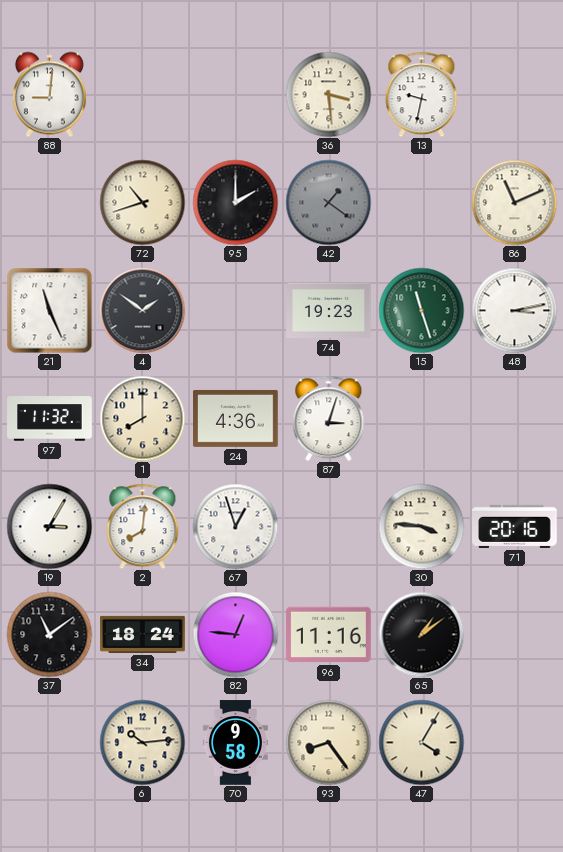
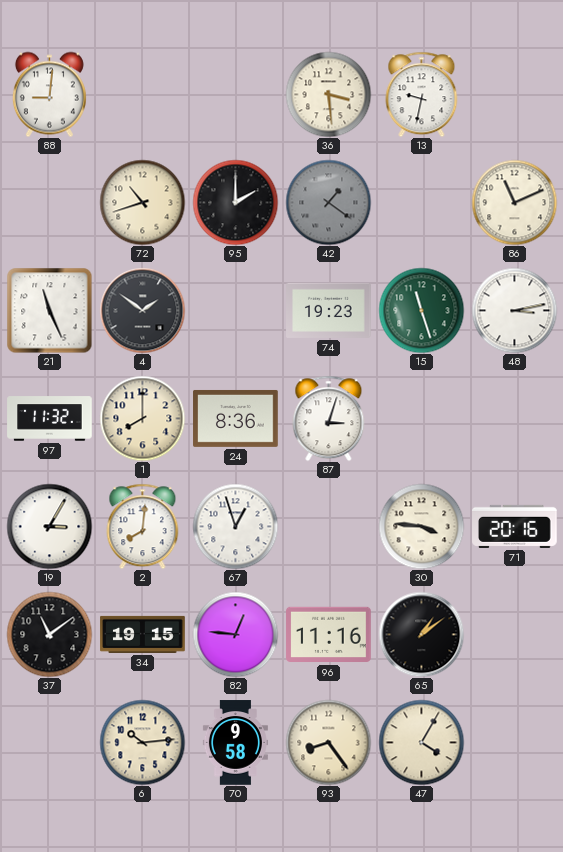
24: 4:36 -> 8:36 (236, 418)
34: 18:24 -> 19:15 (143, 634)
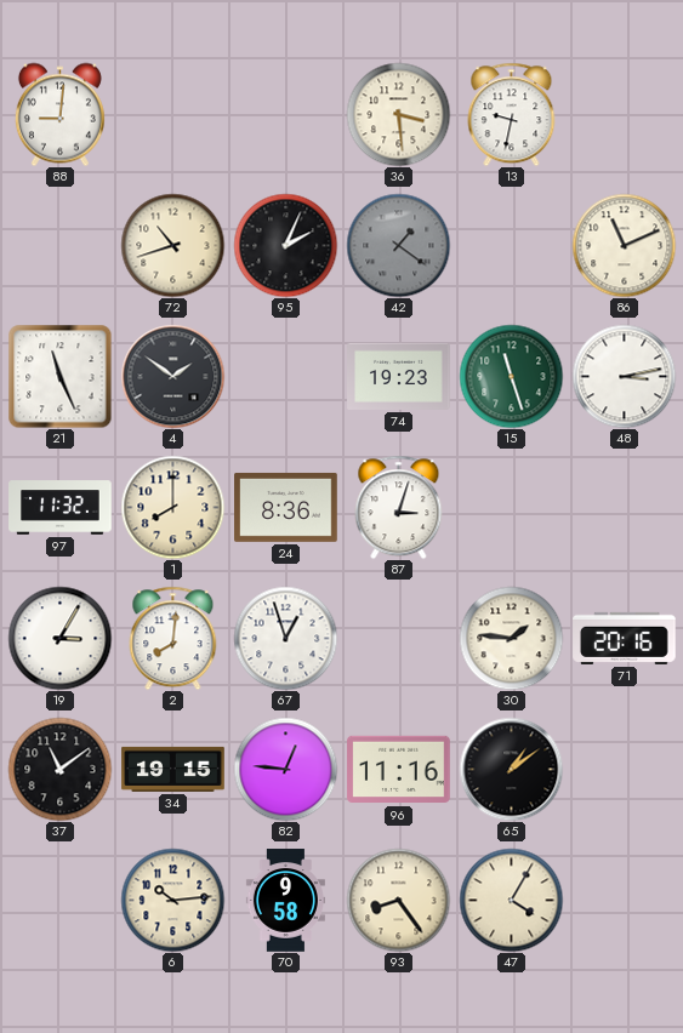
95: 2:00 -> 2:04 (285, 245)
30: 3:46 -> 1:46 (511, 638)
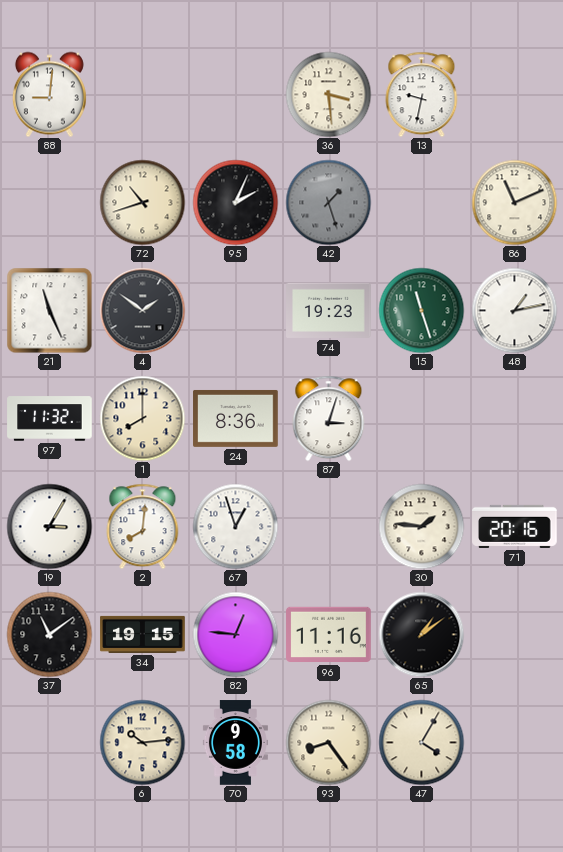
42: 1:21 -> 1:27 (328, 202)
48: 3:13 -> 1:13 (514, 310)
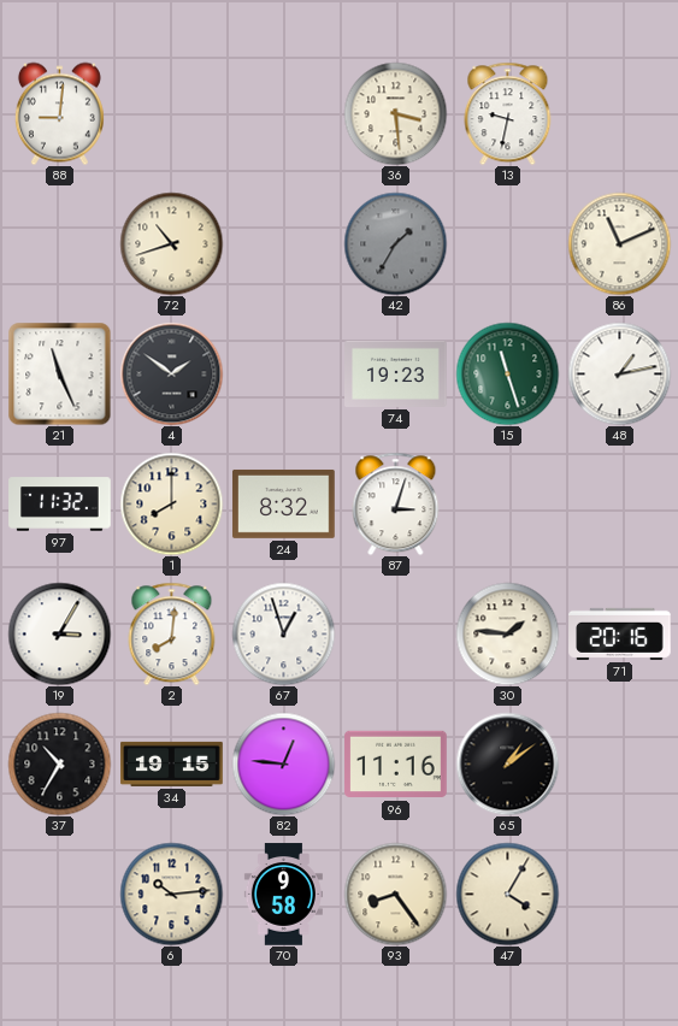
95: 2:04 -> none (235, 202)
42: 1:27 -> 1:35 (395, 243)
24: 8:36 -> 8:32 (284, 503)
37: 11:09 -> 10:35 (59, 763)
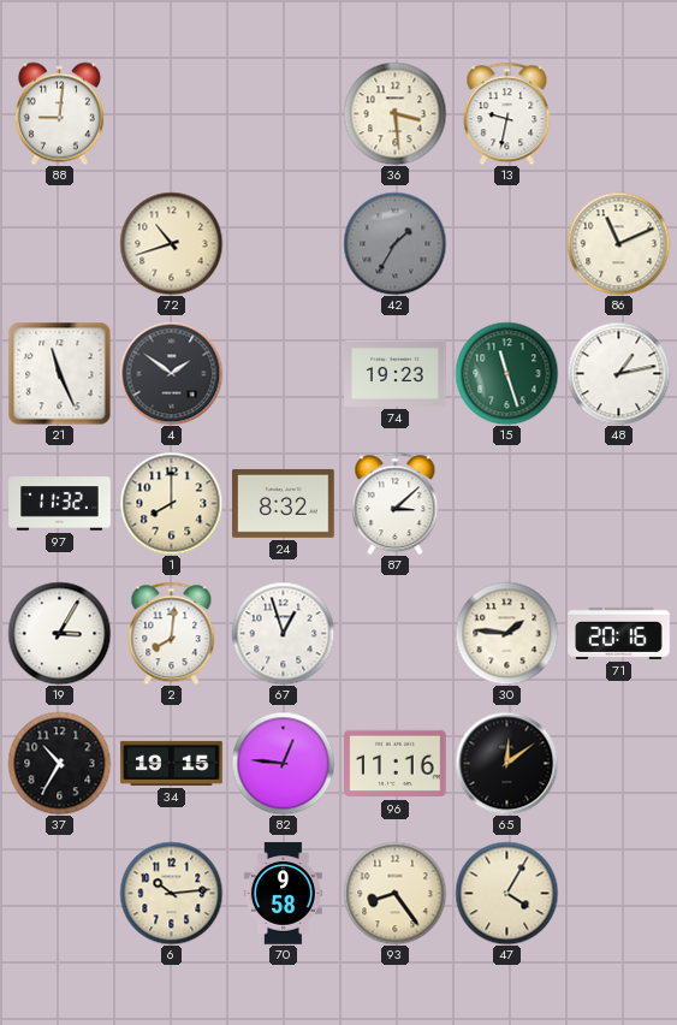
87: 3:03 -> 3:08 (396, 503)
65: 1:09 -> 12:09 (506, 763)
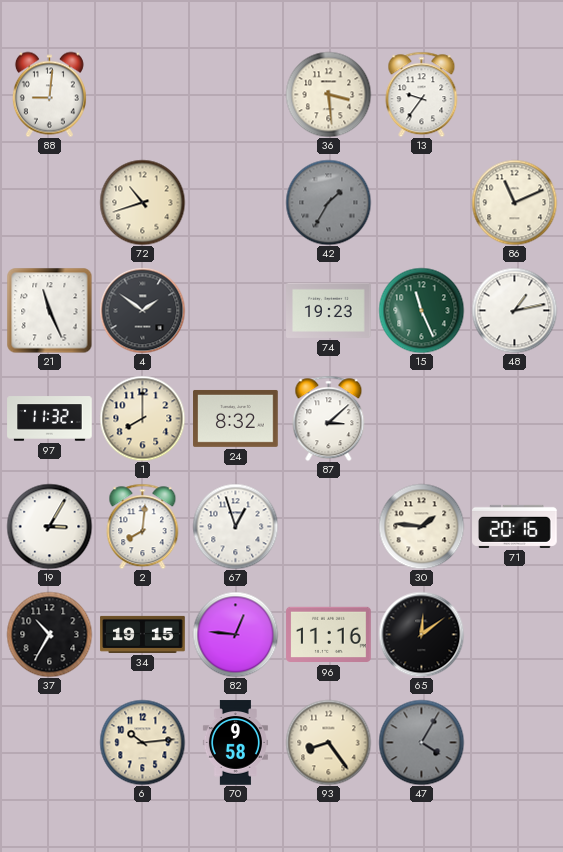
13: 9:32 -> 9:36 (422, 94)
15: 11:27 -> 11:26 (421, 310)
47 dial: cream -> grey (421, 742)
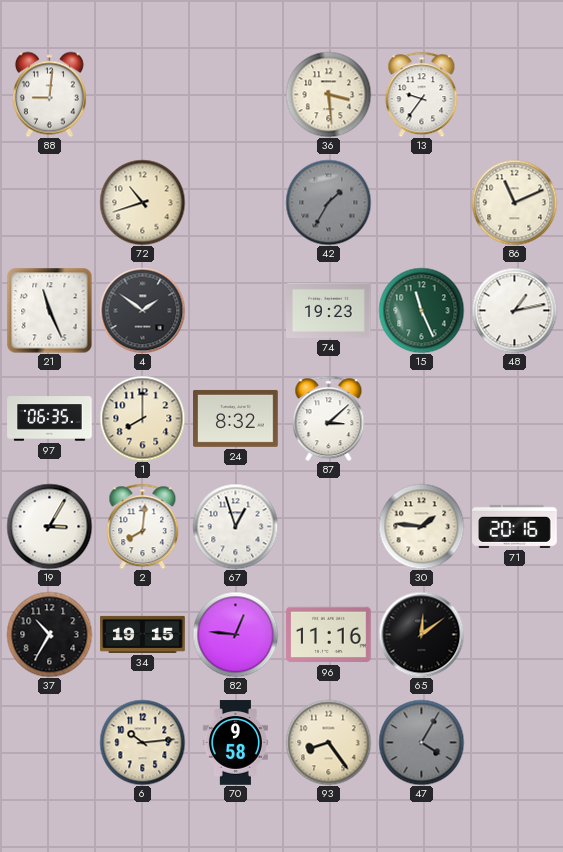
97: 11:32 -> 06:35 (50, 419)
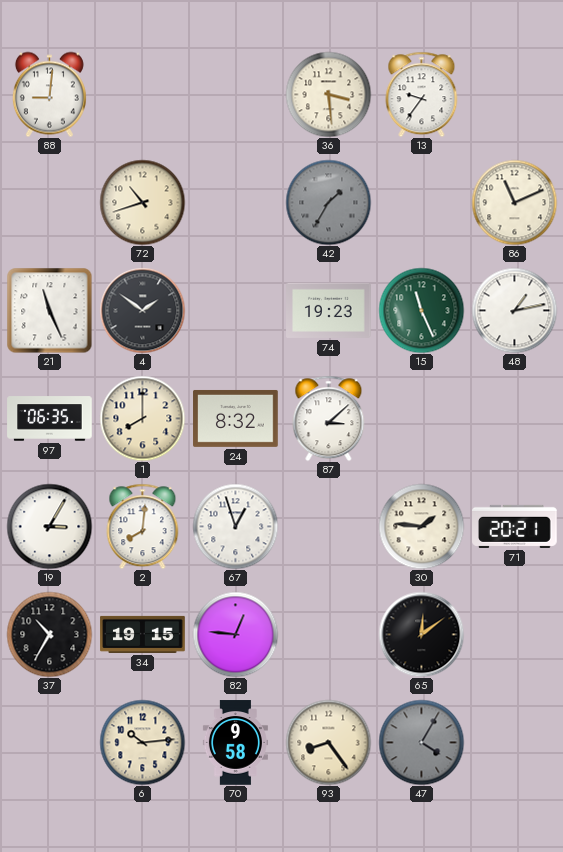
71: 20:16 -> 20:21 (515, 526)
96: 11:16 -> none (329, 635)
